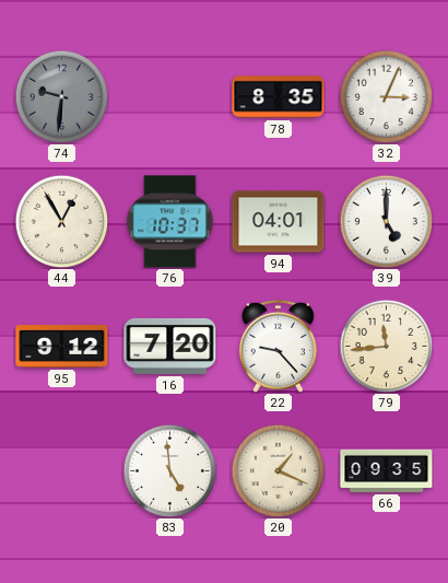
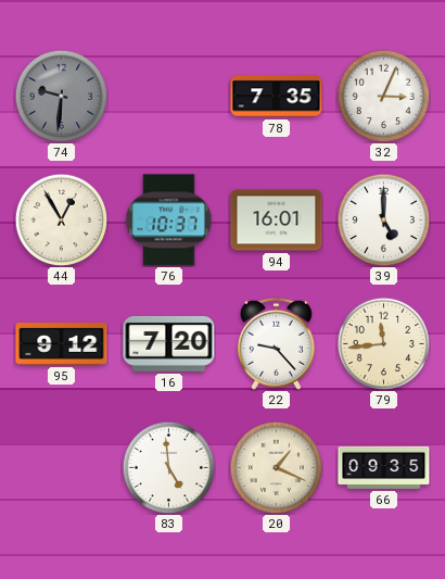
78: 8:35 -> 7:35 (277, 97)
94: 04:01 -> 16:01 (277, 221)
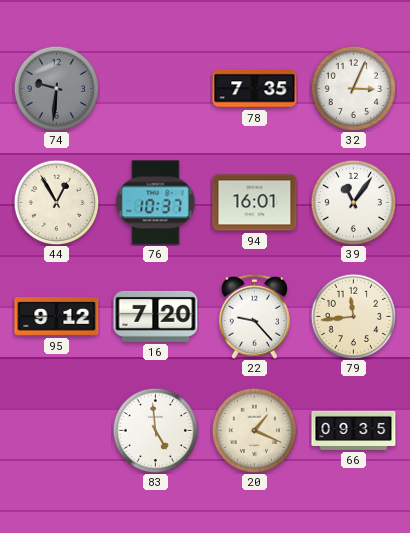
39: 5:00 -> 11:06 (353, 202)
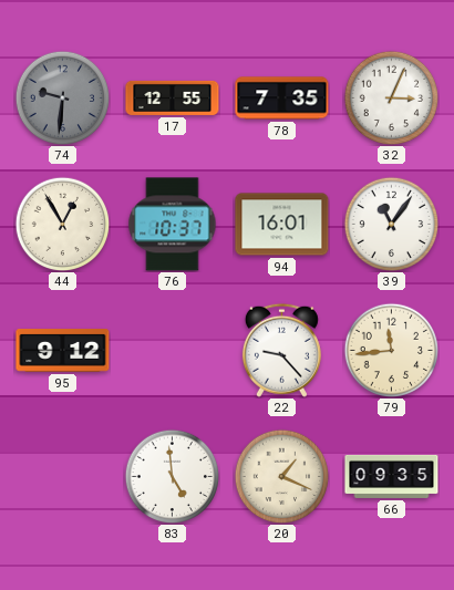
17: none -> 12:55 (173, 97)
16: 7:20 -> none (156, 316)
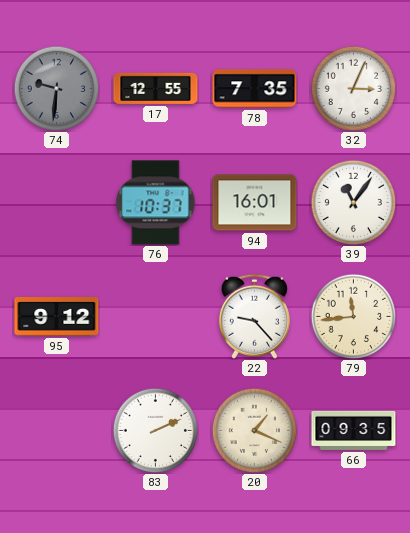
44: 12:55 -> none (62, 224)
83: 4:59 -> 2:11 (155, 430)
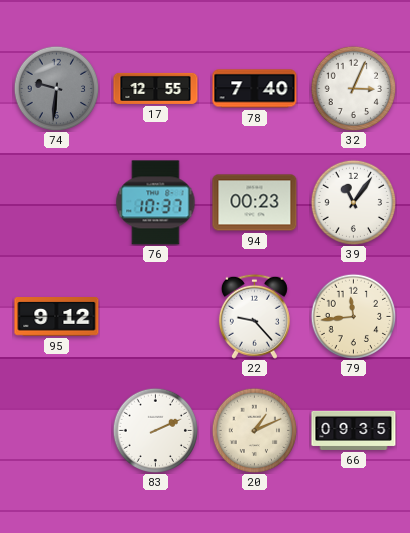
78: 7:35 -> 7:40 (255, 89)
94: 16:01 -> 00:23 (255, 203)
20: 1:19 -> 1:11 (254, 430)
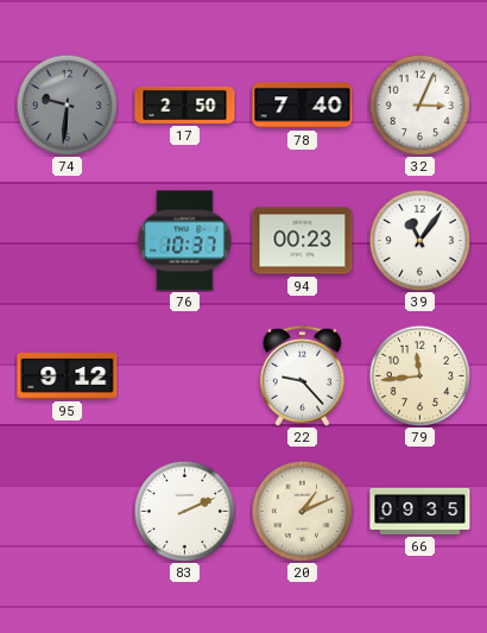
17: 12:55 -> 2:50 (185, 105)
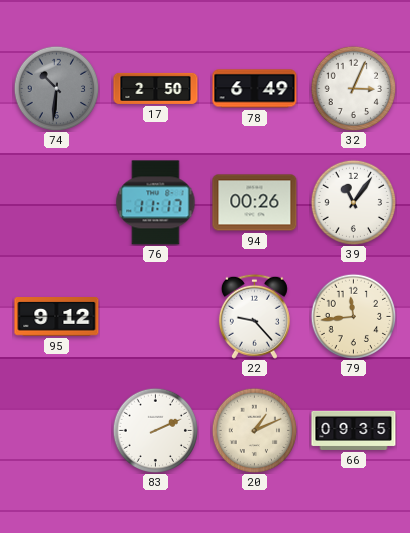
74: 9:31 -> 10:31 (56, 88)
78: 7:40 -> 6:49 (255, 89)
76: 10:37 -> 11:17 (156, 203)
94: 00:23 -> 00:26 (255, 203)
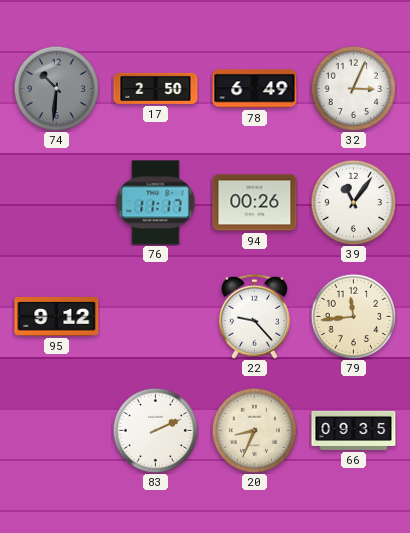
20: 1:11 -> 8:34 (254, 430)
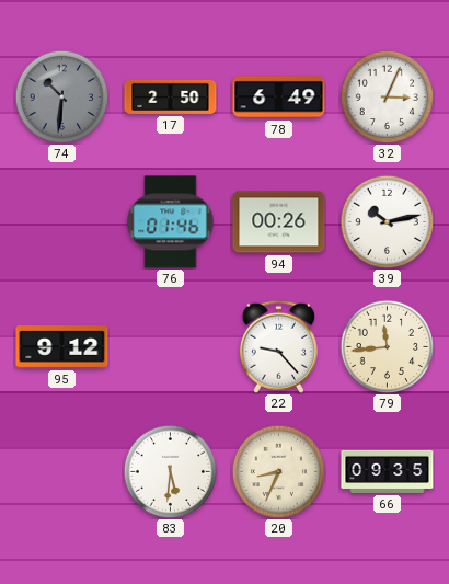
76: 11:17 -> 01:46 (171, 222)
39: 11:06 -> 10:13 (387, 221)
83: 2:11 -> 5:31 (170, 471)
